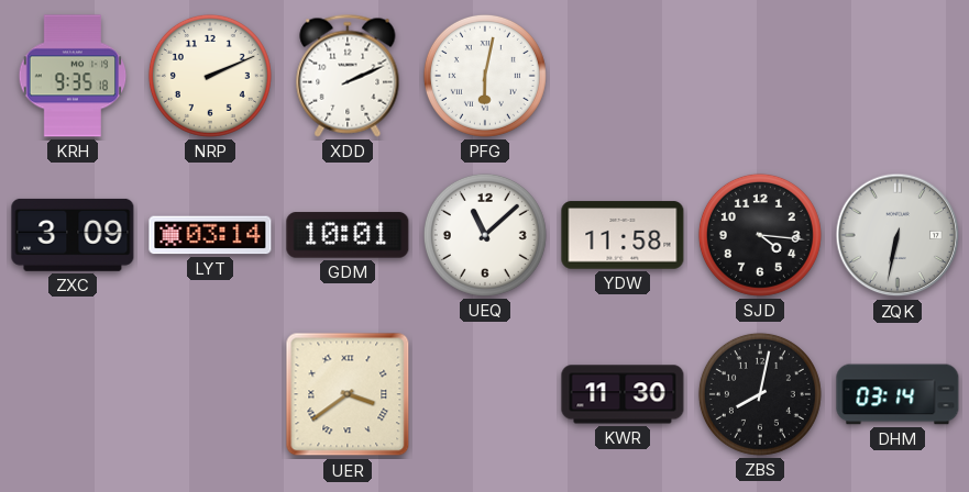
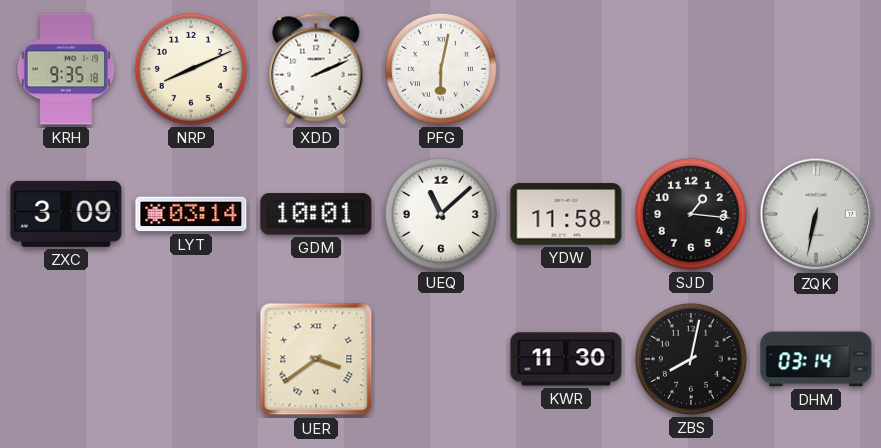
NRP: 2:11 -> 8:11 (191, 69)
SJD: 4:16 -> 1:16 (691, 214)
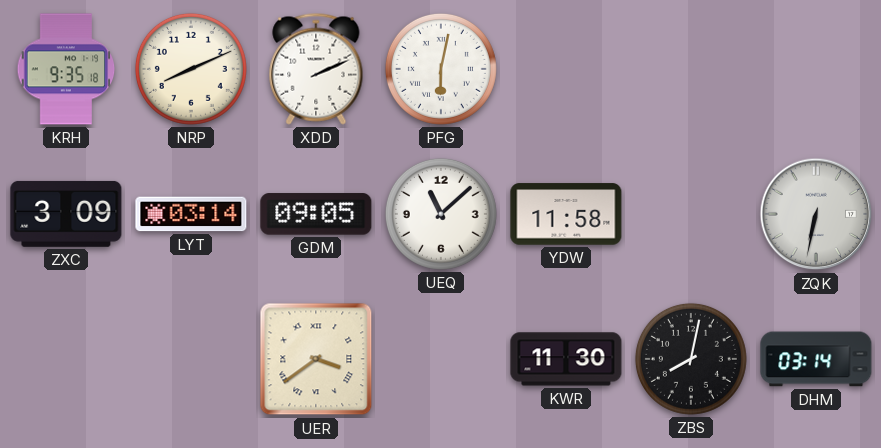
GDM: 10:01 -> 09:05 (316, 214)
SJD: 1:16 -> none (691, 214)
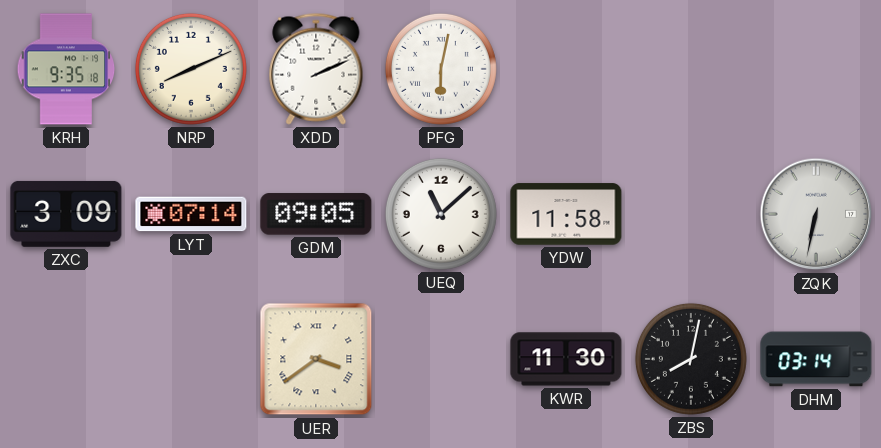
LYT: 03:14 -> 07:14 (191, 214)
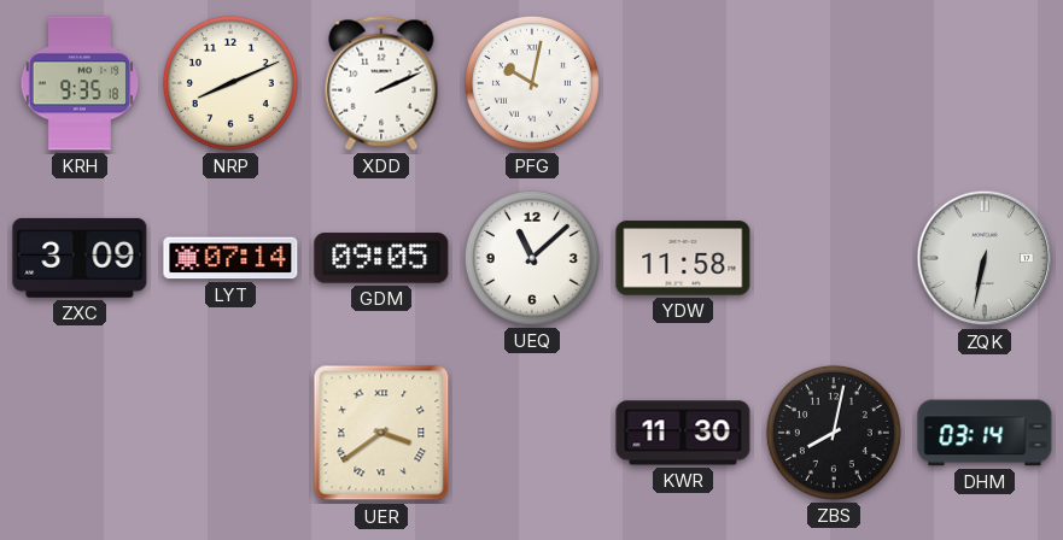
PFG: 6:02 -> 10:02 (532, 83)
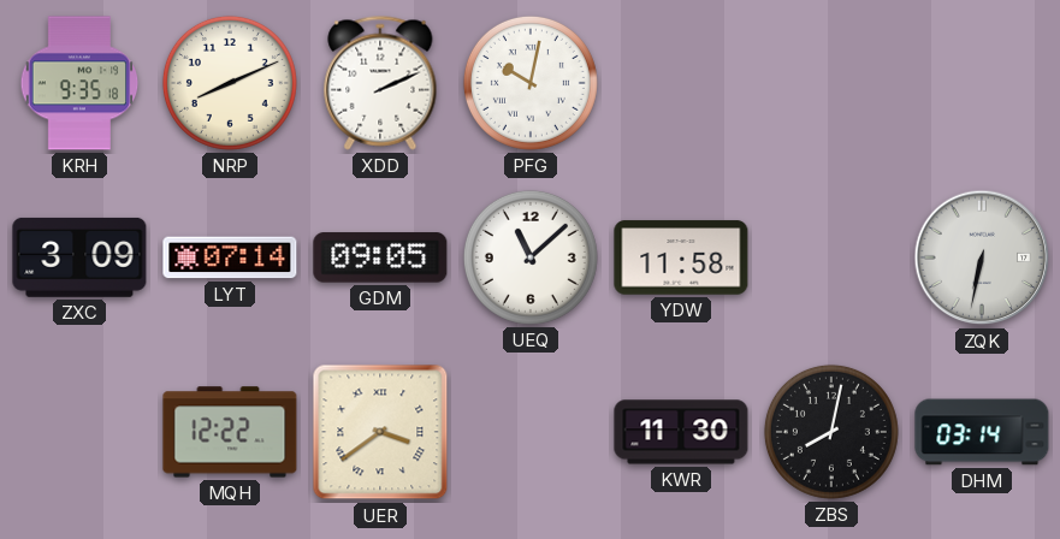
MQH: none -> 12:22 (230, 432)
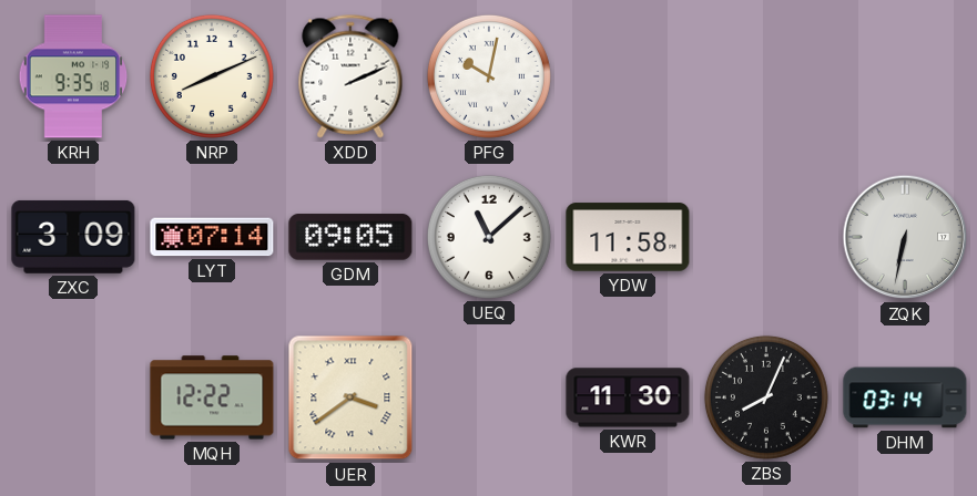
ZBS: 8:02 -> 8:04 (766, 397)
